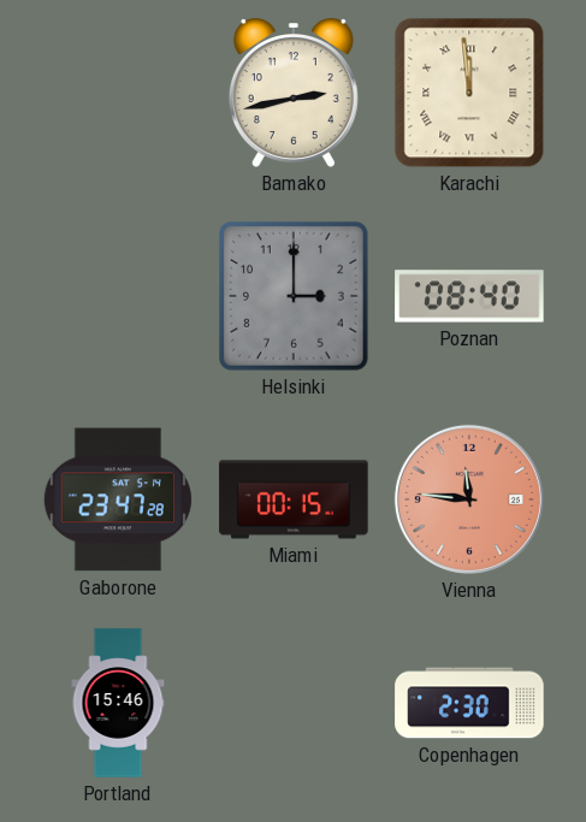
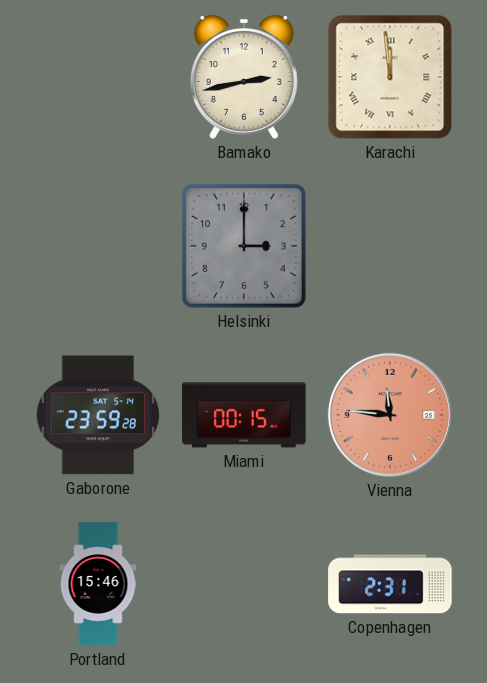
Poznan: 08:40 -> none (469, 296)
Gaborone: 23:47 -> 23:59 (98, 415)
Copenhagen: 2:30 -> 2:31 (390, 584)
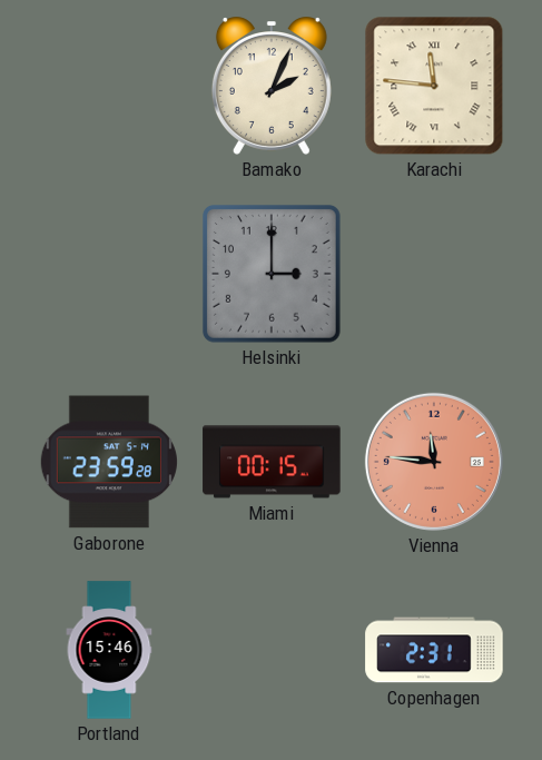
Bamako: 2:43 -> 2:04 (272, 87)
Karachi: 11:59 -> 11:46 (434, 86)
